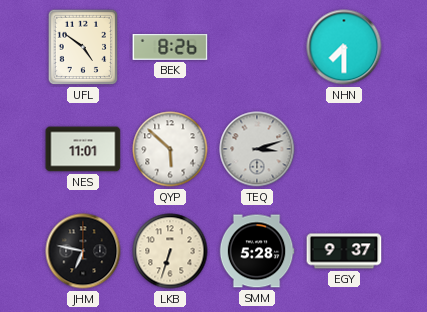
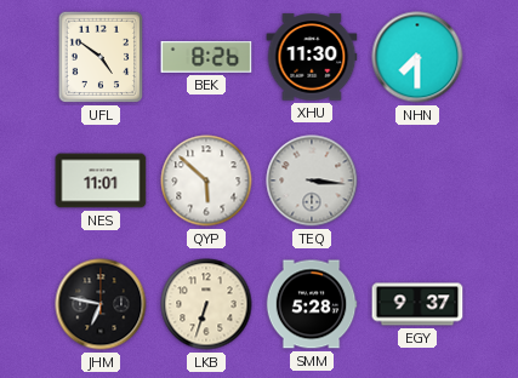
XHU: none -> 11:30 (312, 57)
TEQ: 3:12 -> 3:16 (312, 181)
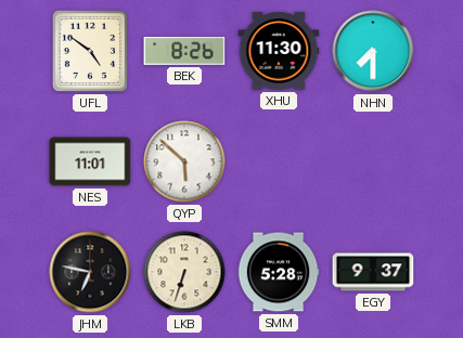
TEQ: 3:16 -> none (312, 181)
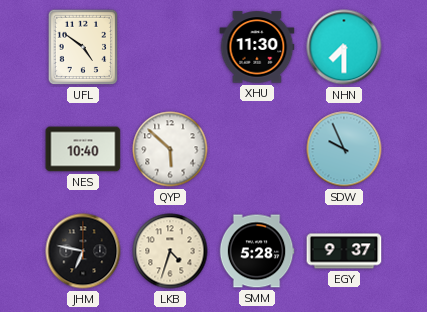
BEK: 8:26 -> none (184, 51)
NES: 11:01 -> 10:40 (83, 149)
SDW: none -> 9:56 (344, 149)
LKB: 6:33 -> 4:33 (170, 251)
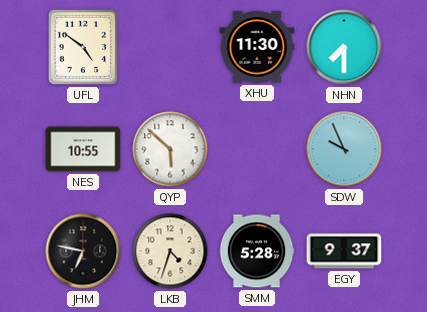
NES: 10:40 -> 10:55 (83, 149)
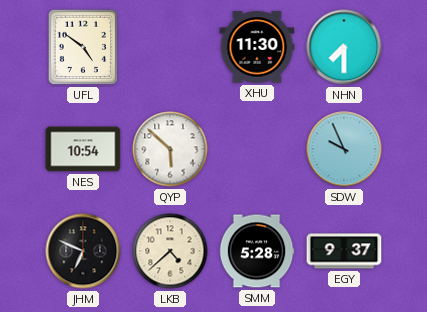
NES: 10:55 -> 10:54 (83, 149)
JHM: 6:47 -> 6:49 (83, 251)
LKB: 4:33 -> 4:38 (170, 251)
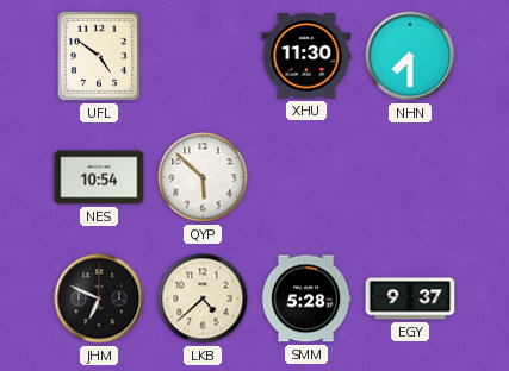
SDW: 9:56 -> none (344, 149)
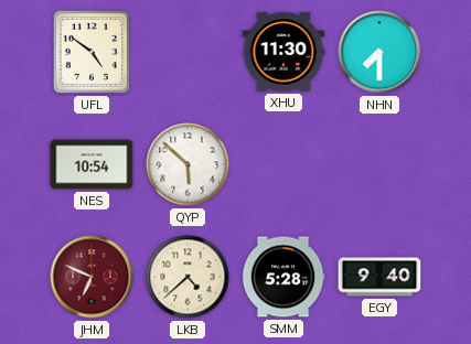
JHM dial: black -> burgundy (92, 277)
EGY: 9:37 -> 9:40 (379, 277)
